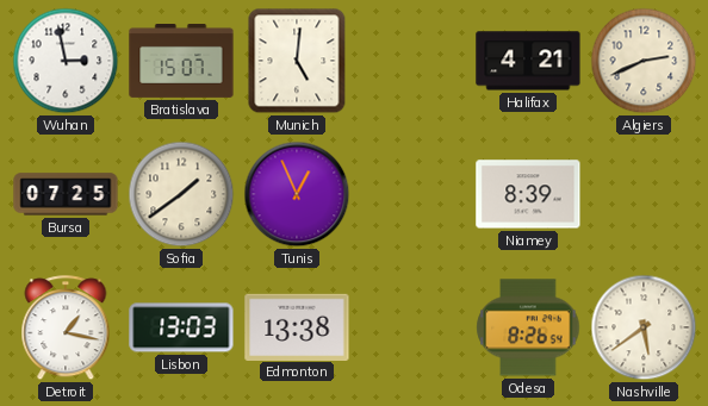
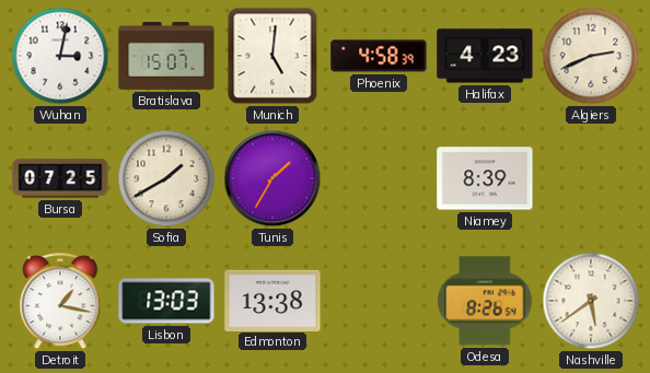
Wuhan: 2:58 -> 3:02 (60, 56)
Phoenix: none -> 4:58 (379, 56)
Halifax: 4:21 -> 4:23 (485, 56)
Sofia: 1:39 -> 1:40 (166, 178)
Tunis: 12:56 -> 1:35 (272, 178)
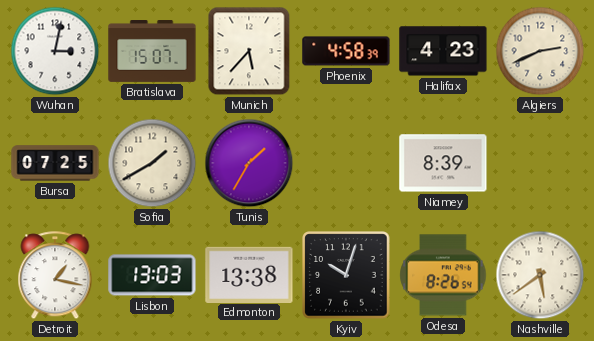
Munich: 5:01 -> 5:37 (249, 51)
Kyiv: none -> 10:03 (346, 275)
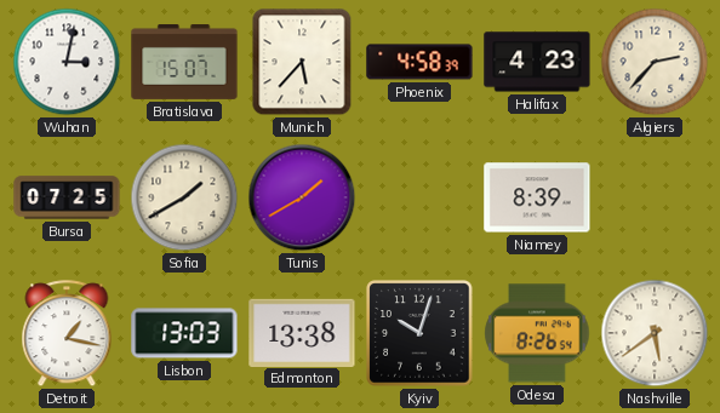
Algiers: 2:41 -> 2:37 (655, 62)
Tunis: 1:35 -> 1:40 (302, 197)
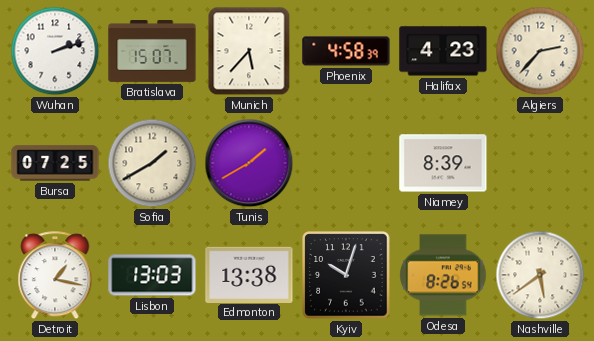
Wuhan: 3:02 -> 2:12 (55, 51)
